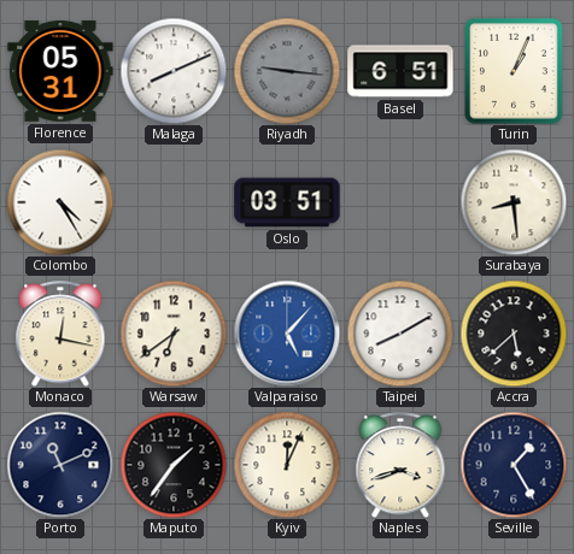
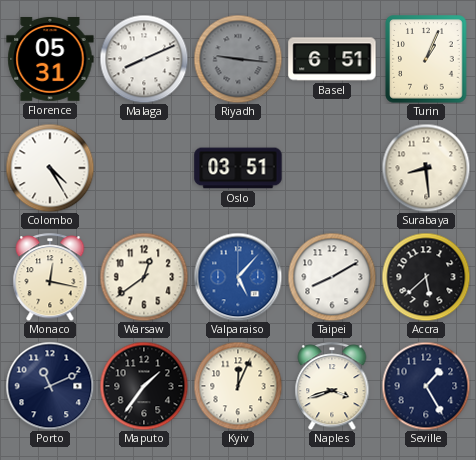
Warsaw: 6:39 -> 12:39 (144, 277)
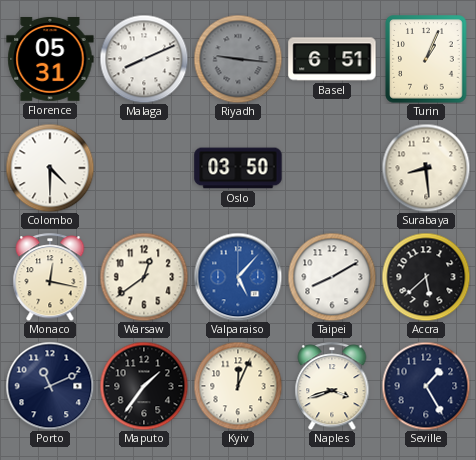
Colombo: 4:25 -> 4:30 (50, 168)
Oslo: 03:51 -> 03:50 (238, 168)
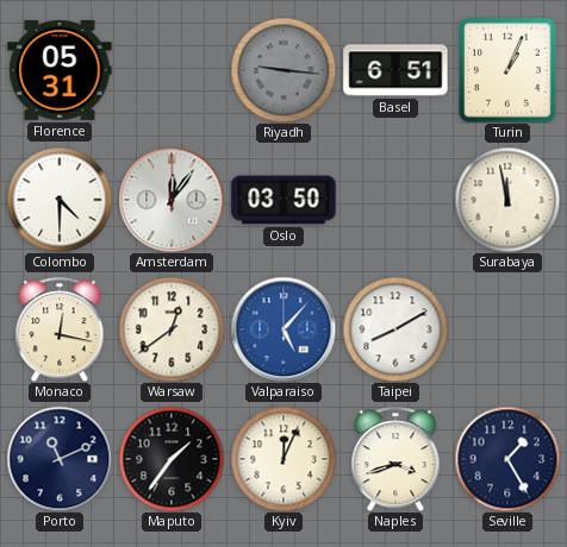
Malaga: 8:11 -> none (144, 59)
Amsterdam: none -> 12:06 (172, 200)
Surabaya: 8:29 -> 11:58 (507, 200)
Accra: 5:38 -> none (426, 277)
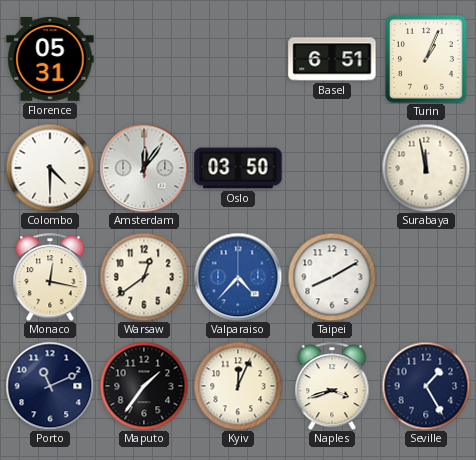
Riyadh: 9:16 -> none (283, 70)
Valparaiso: 5:07 -> 4:37 (238, 277)
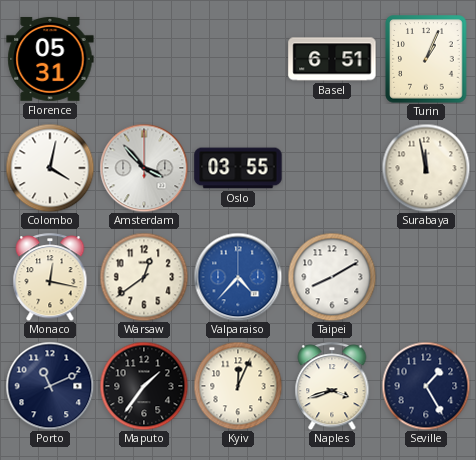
Colombo: 4:30 -> 4:02 (50, 168)
Amsterdam: 12:06 -> 3:53 (144, 168)
Oslo: 03:50 -> 03:55 (238, 168)
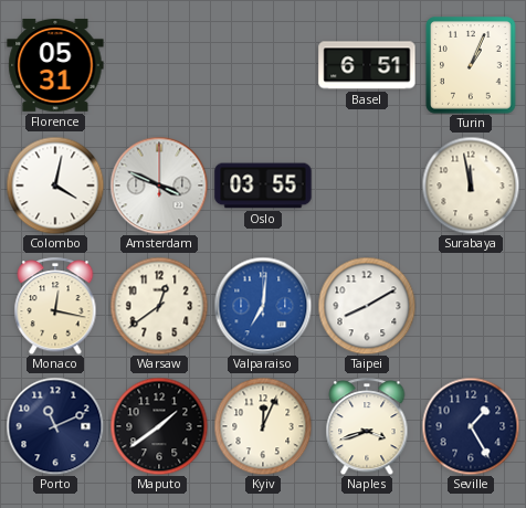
Amsterdam: 3:53 -> 3:49 (159, 186)
Valparaiso: 4:37 -> 7:01 (263, 306)
Maputo: 1:36 -> 1:39 (159, 426)
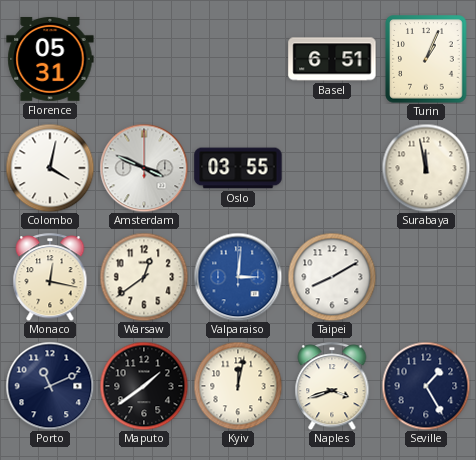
Valparaiso: 7:01 -> 3:01 (238, 277)
Kyiv: 12:04 -> 12:02 (238, 386)
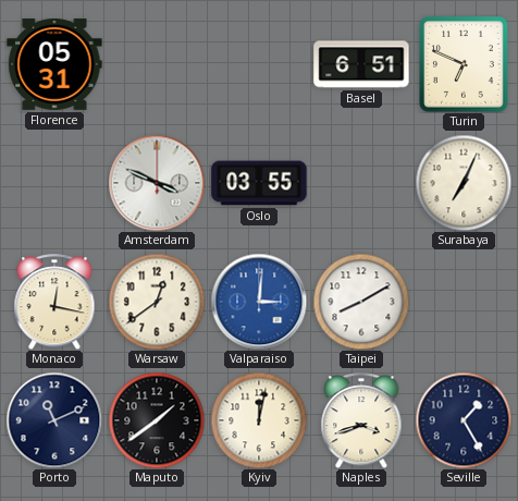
Turin: 1:04 -> 6:49 (464, 64)
Colombo: 4:02 -> none (50, 168)
Surabaya: 11:58 -> 7:04 (464, 183)
